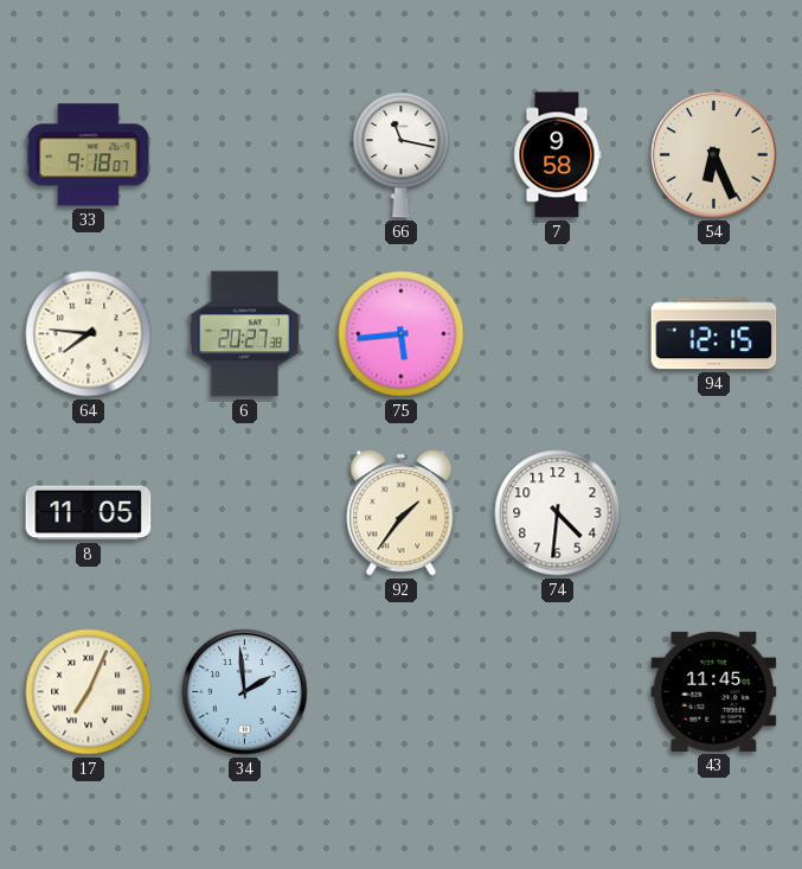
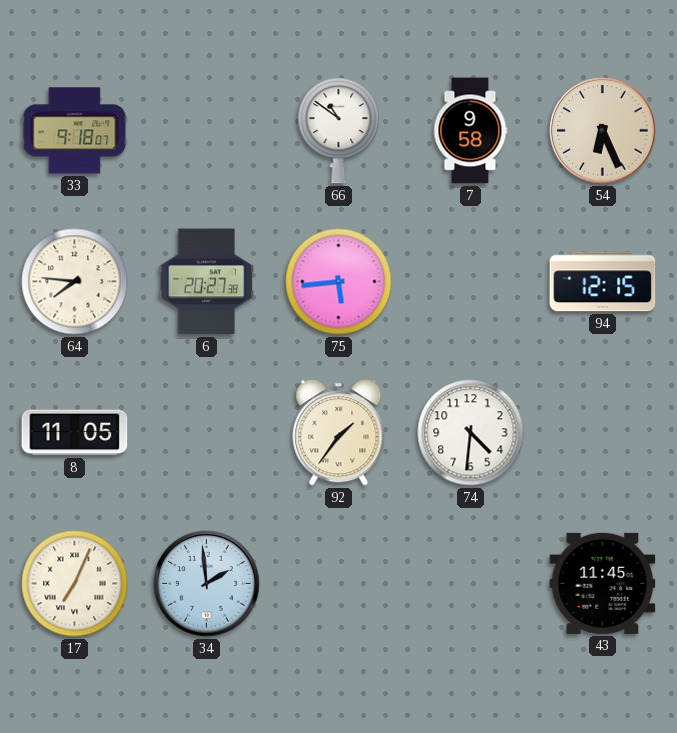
66: 11:17 -> 10:51 (339, 131)
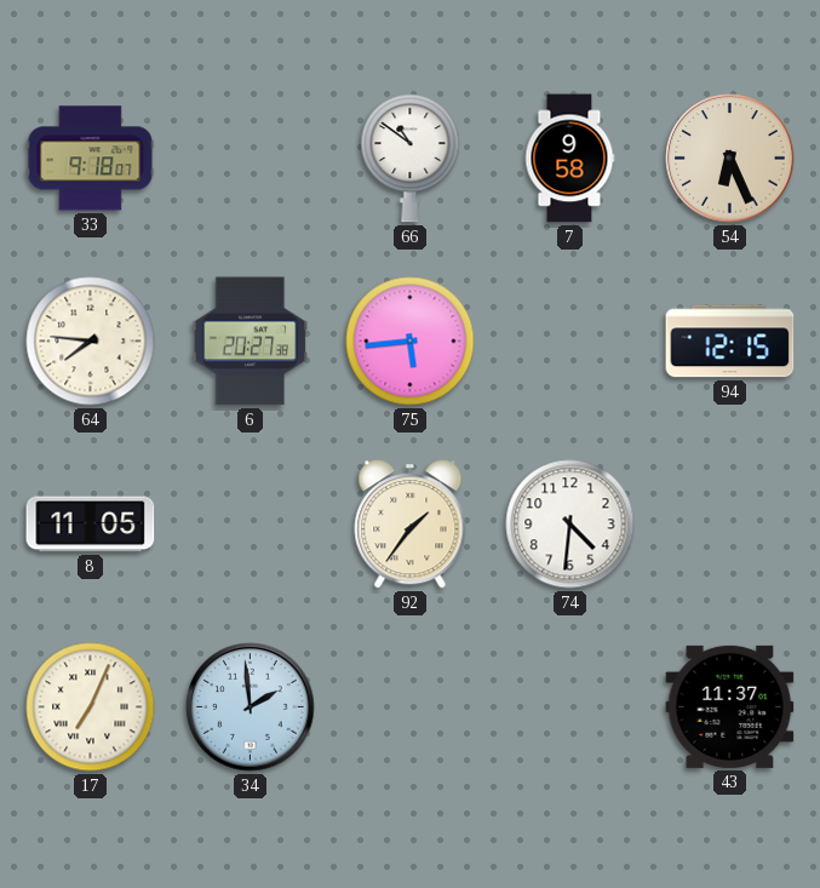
43: 11:45 -> 11:37 (730, 706)
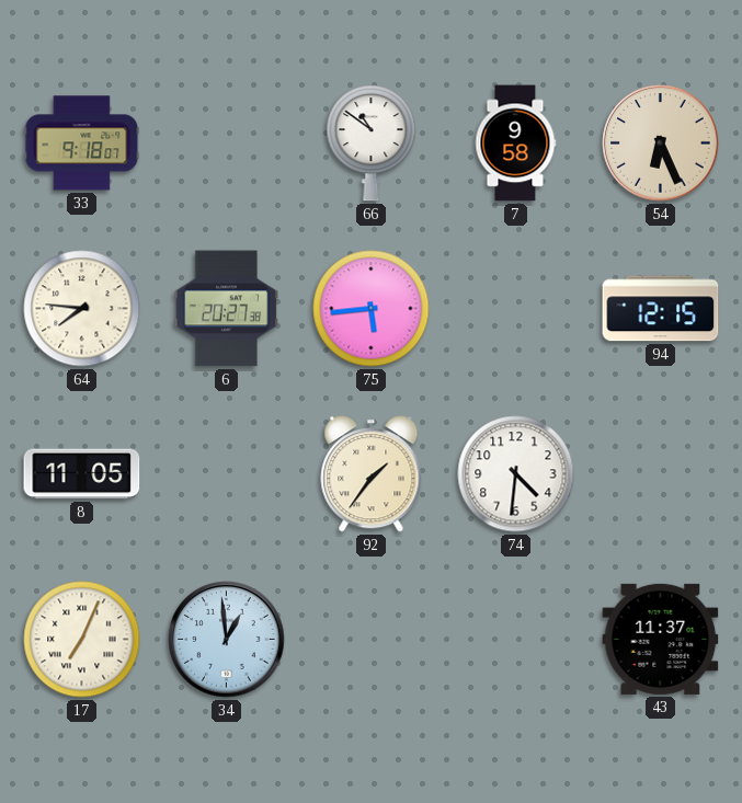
34: 1:59 -> 12:59 (227, 640)
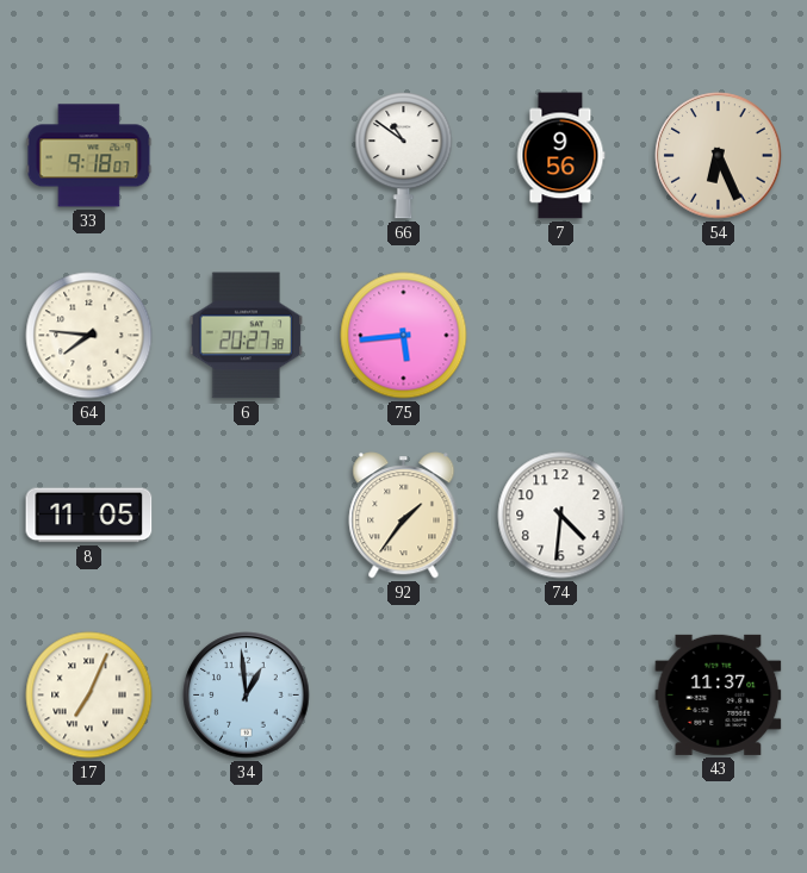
7: 9:58 -> 9:56 (560, 156)
94: 12:15 -> none (661, 309)
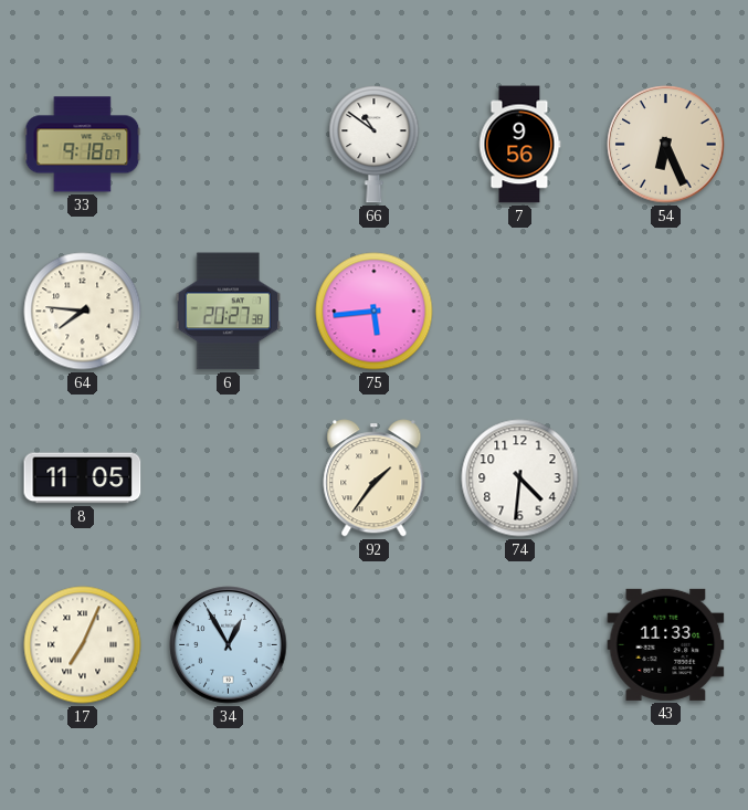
34: 12:59 -> 12:55 (229, 645)
43: 11:37 -> 11:33 (666, 644)
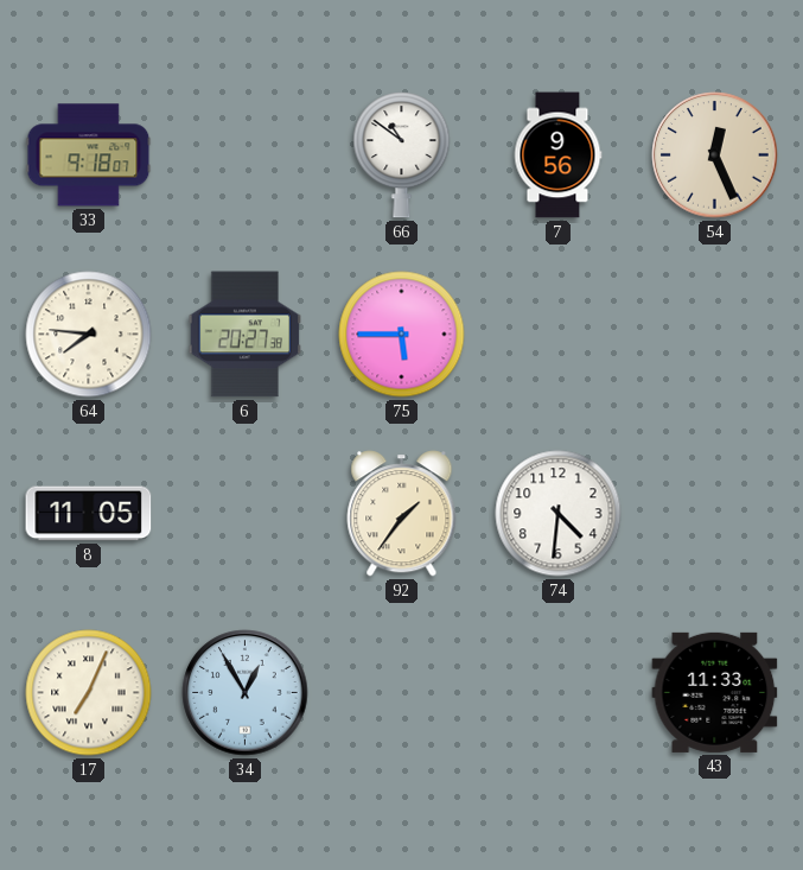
54: 6:26 -> 12:26 (715, 155)
75: 5:44 -> 5:45 (402, 335)
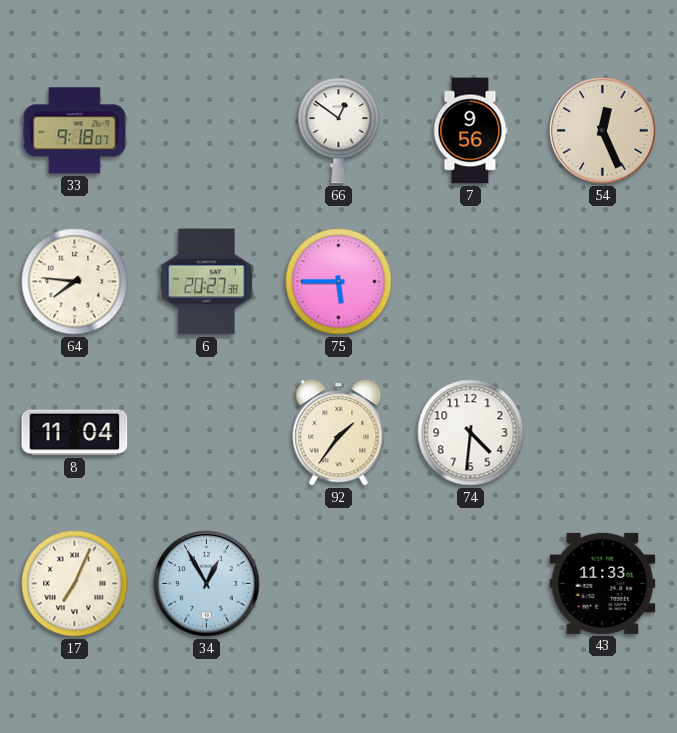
66: 10:51 -> 12:51 (339, 131)
8: 11:05 -> 11:04 (75, 433)
